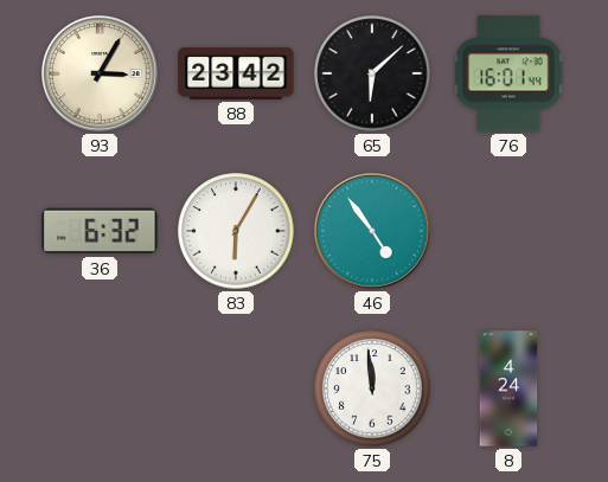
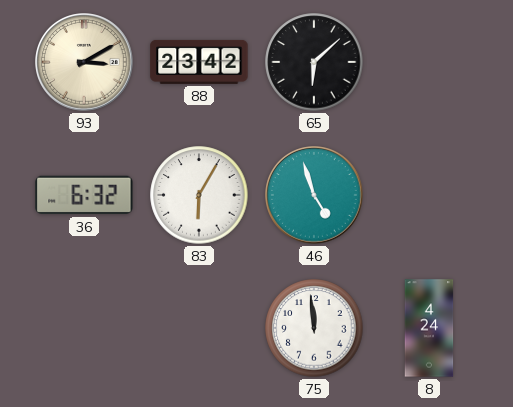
93: 3:05 -> 3:10 (85, 63)
76: 16:01 -> none (508, 73)
46: 4:54 -> 4:57 (315, 196)
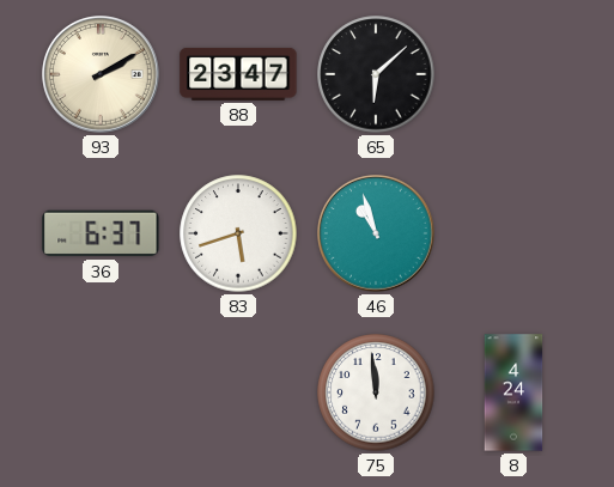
93: 3:10 -> 2:10 (102, 75)
88: 23:42 -> 23:47 (238, 74)
36: 6:32 -> 6:37 (101, 233)
83: 6:05 -> 5:42 (238, 233)
46: 4:57 -> 10:57 (377, 235)
